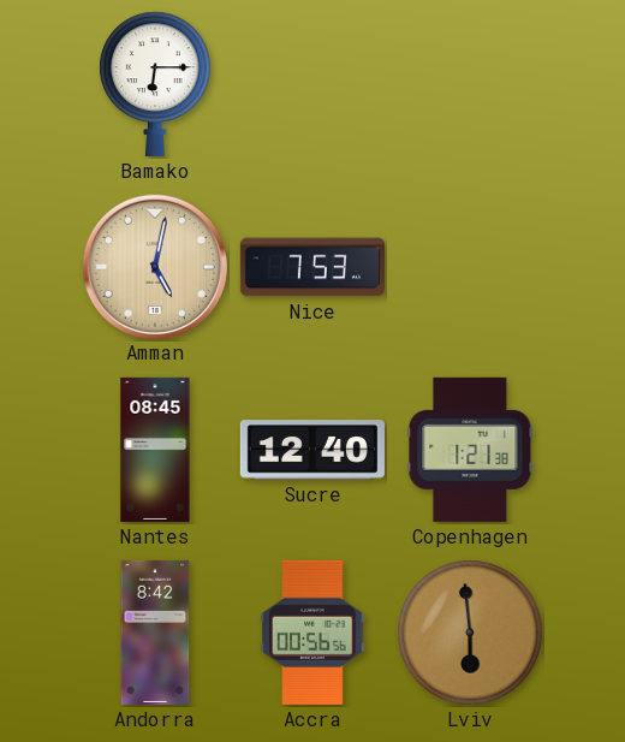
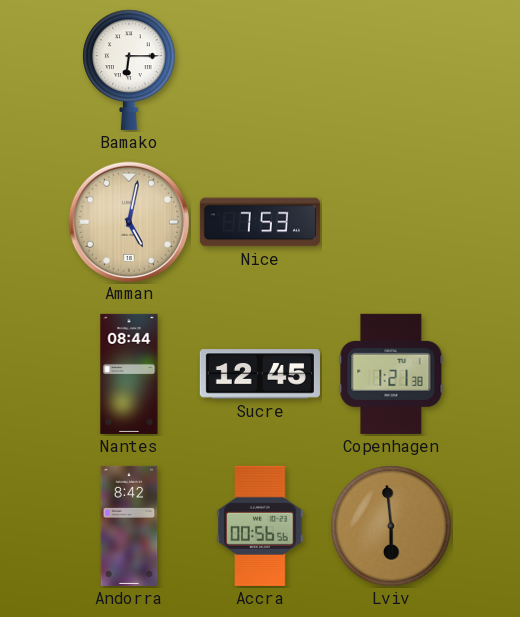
Nantes: 08:45 -> 08:44 (129, 374)
Sucre: 12:40 -> 12:45 (260, 374)
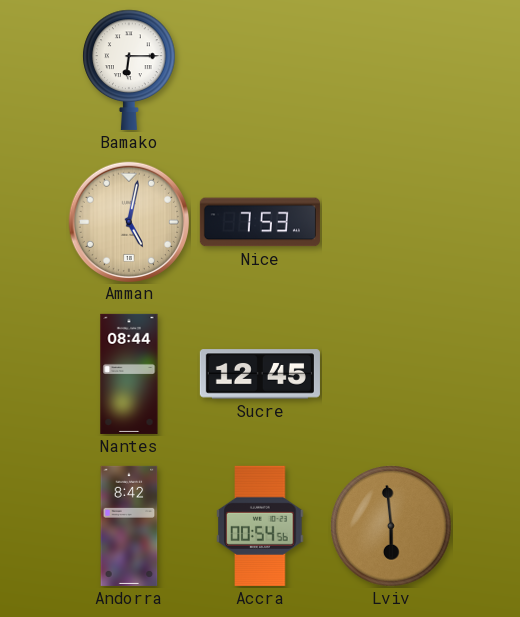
Copenhagen: 1:21 -> none (391, 374)
Accra: 00:56 -> 00:54 (260, 526)
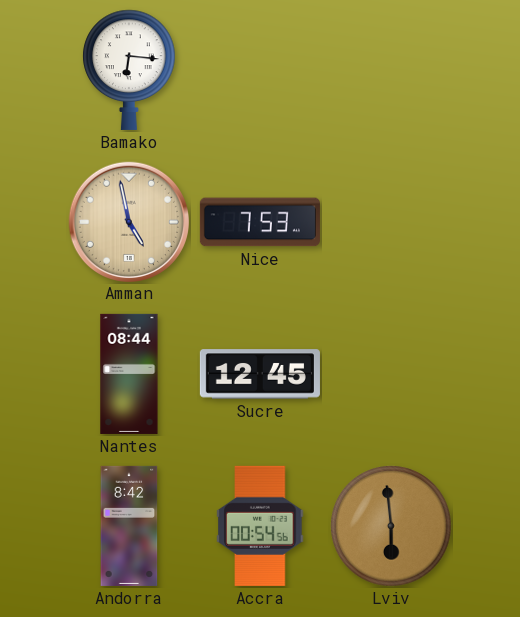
Bamako: 6:15 -> 6:16 (129, 70)
Amman: 5:02 -> 4:58 (128, 221)
